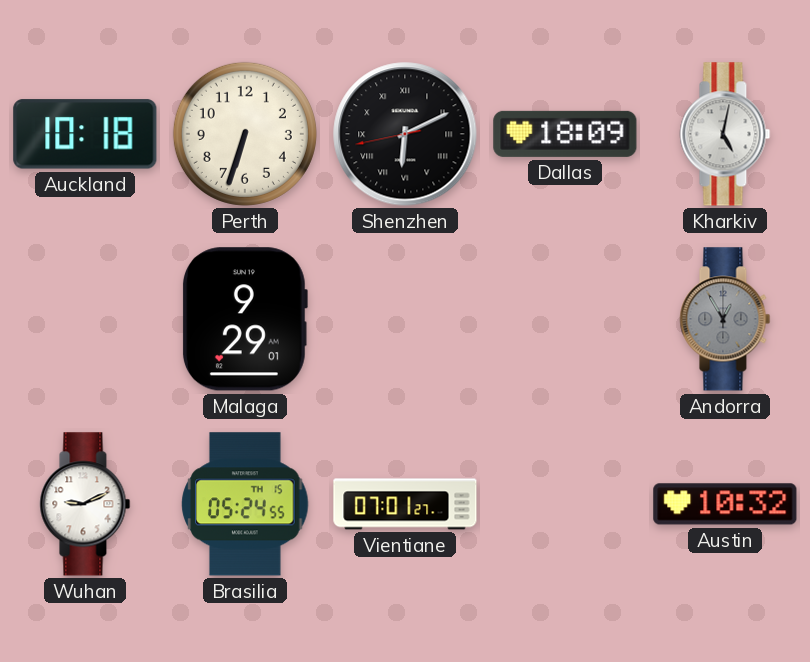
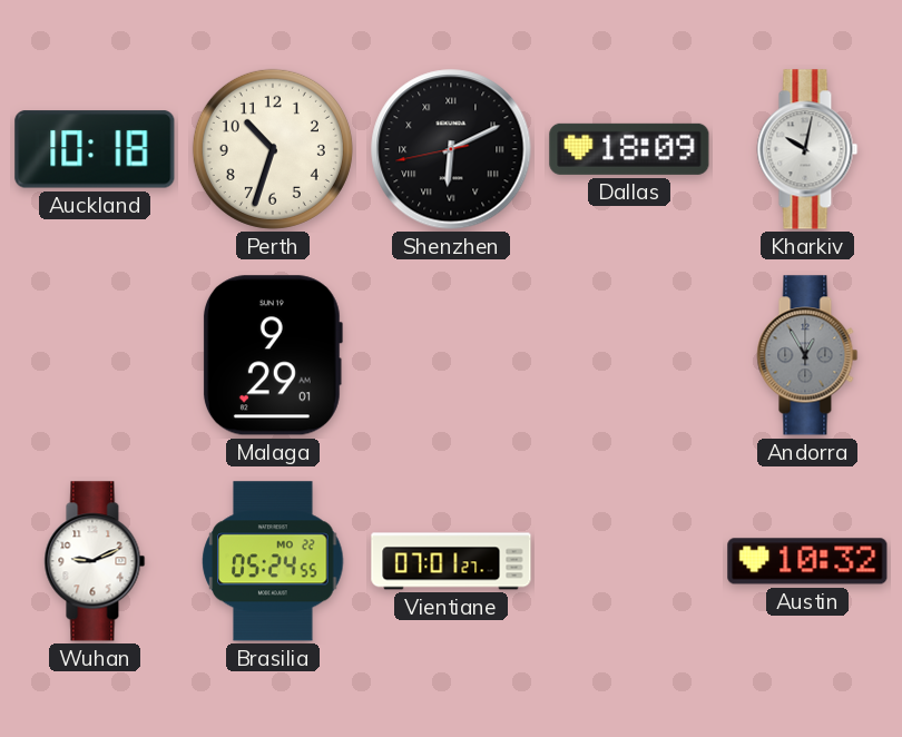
Perth: 6:33 -> 10:33 (273, 149)
Kharkiv: 5:02 -> 10:02 (807, 149)
Brasilia date: TH 15 -> MO 22 (273, 561)
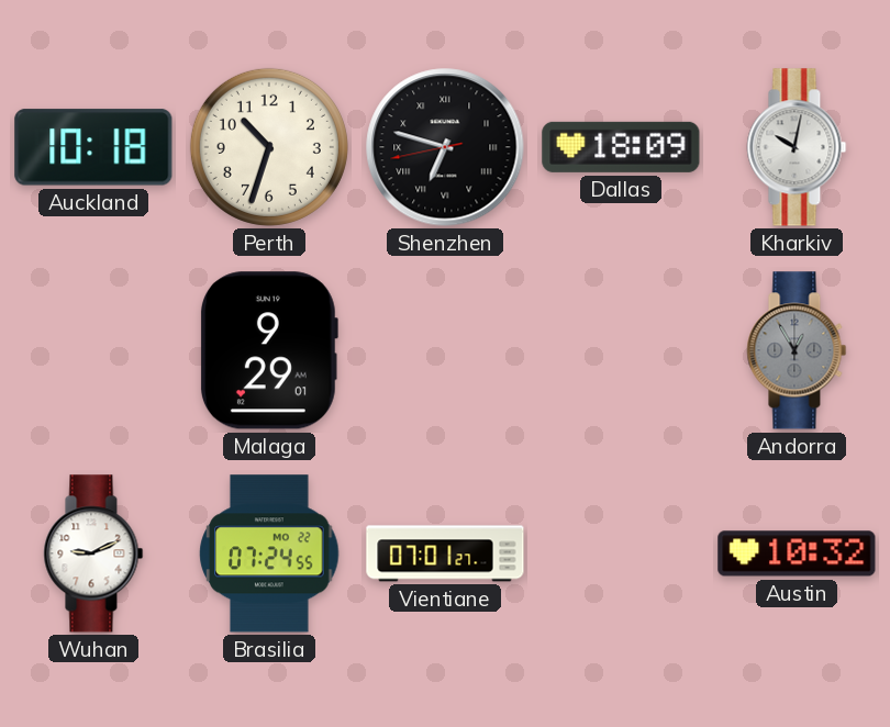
Shenzhen: 6:10 -> 6:47 (445, 147)
Brasilia: 05:24 -> 07:24 (269, 553)
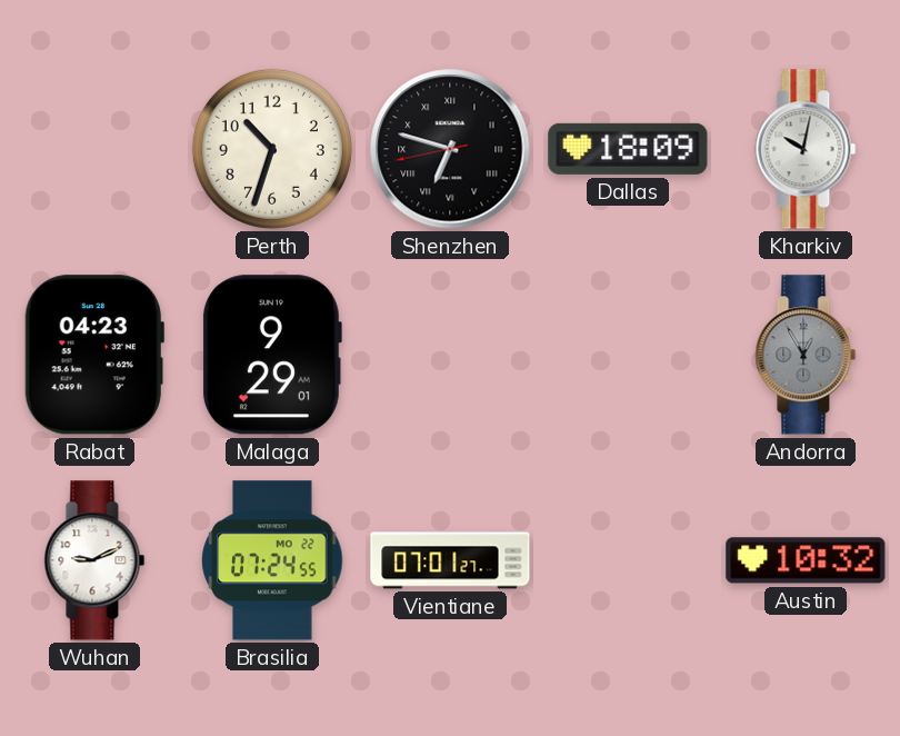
Auckland: 10:18 -> none (93, 147)
Rabat: none -> 04:23 (94, 355)
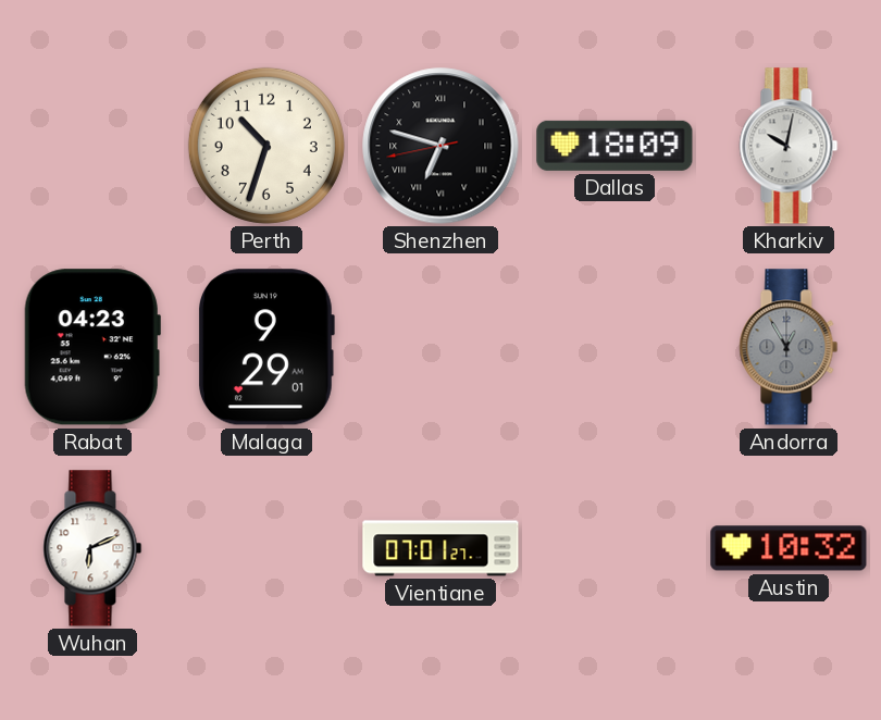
Wuhan: 9:11 -> 6:11 (92, 548)
Brasilia: 07:24 -> none (272, 560)
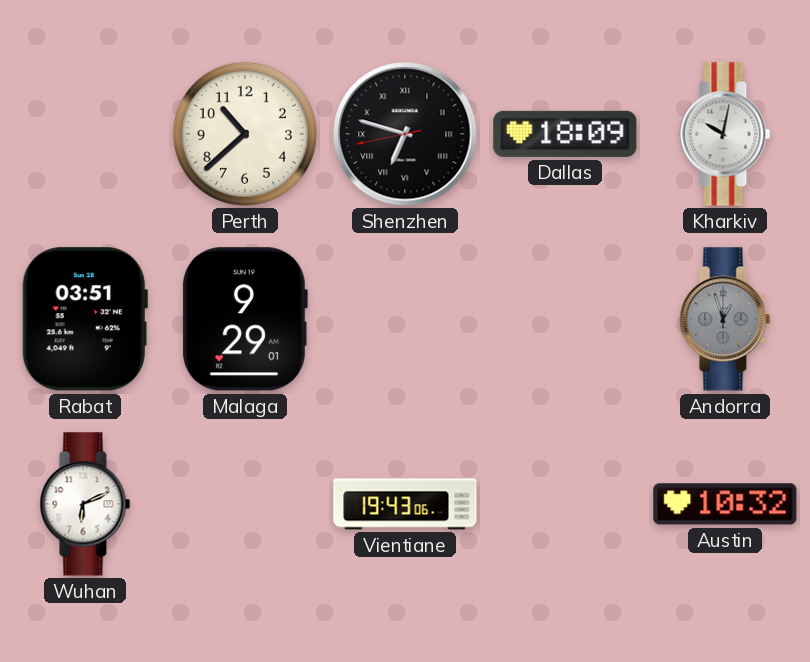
Perth: 10:33 -> 10:38 (245, 134)
Rabat: 04:23 -> 03:51 (85, 319)
Andorra: 12:55 -> 12:57 (725, 319)
Vientiane: 07:01 -> 19:43 (405, 504)
